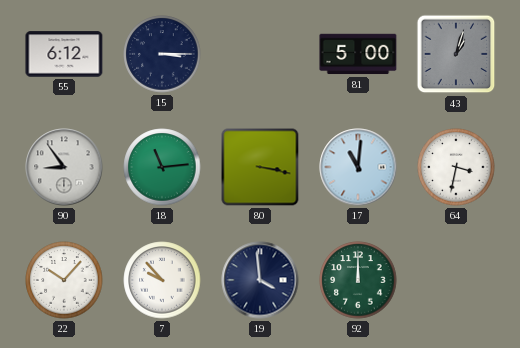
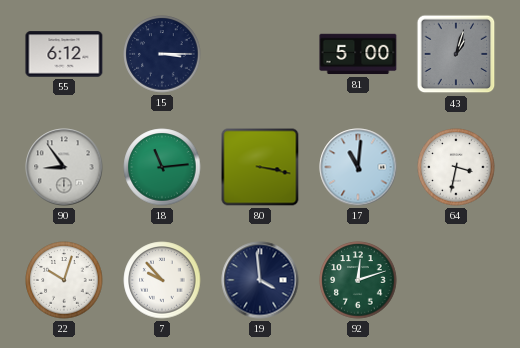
22: 10:07 -> 10:03 (64, 280)
92: 12:00 -> 12:12 (358, 280)
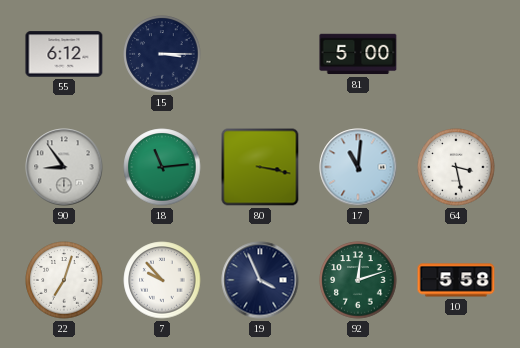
43: 1:03 -> none (456, 54)
64: 3:32 -> 3:28 (456, 167)
22: 10:03 -> 7:03 (64, 280)
19: 3:59 -> 3:56 (260, 280)
10: none -> 5:58 (456, 280)
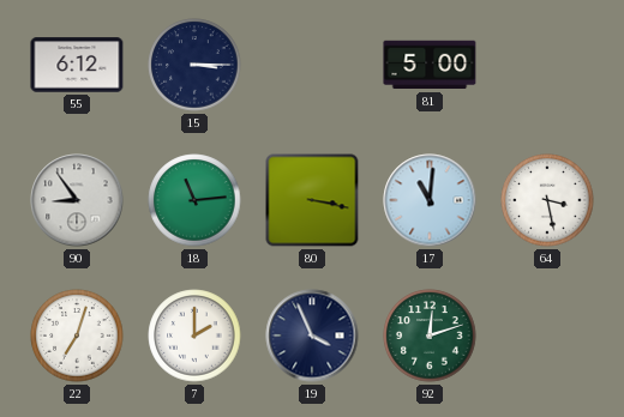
7: 9:53 -> 2:00 (194, 336)
10: 5:58 -> none (456, 280)
